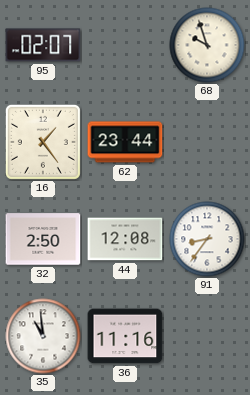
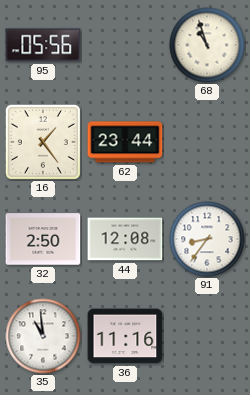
95: 02:07 -> 05:56 (43, 45)
68: 9:57 -> 10:57 (207, 45)
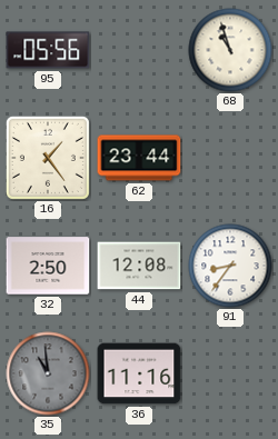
35 dial: white -> grey (48, 373)
